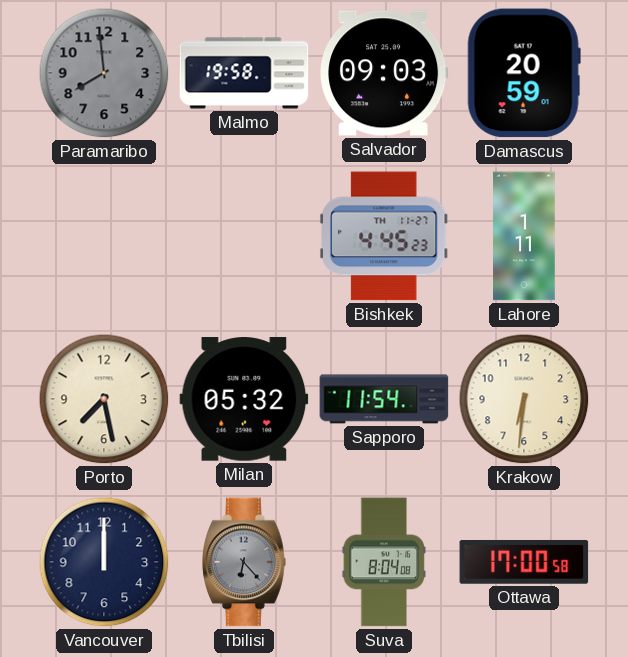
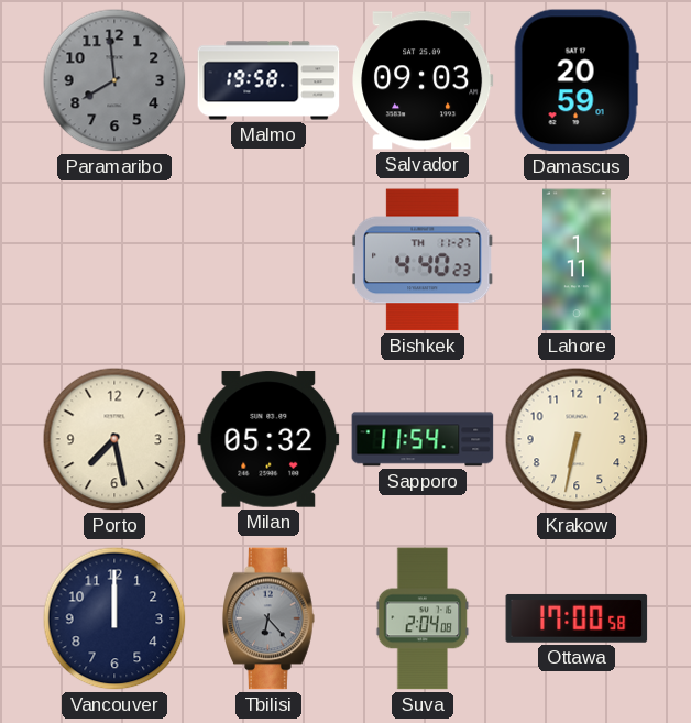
Bishkek: 4:45 -> 4:40 (423, 260)
Krakow: 6:31 -> 6:32 (577, 439)
Suva: 8:04 -> 2:04 (423, 618)
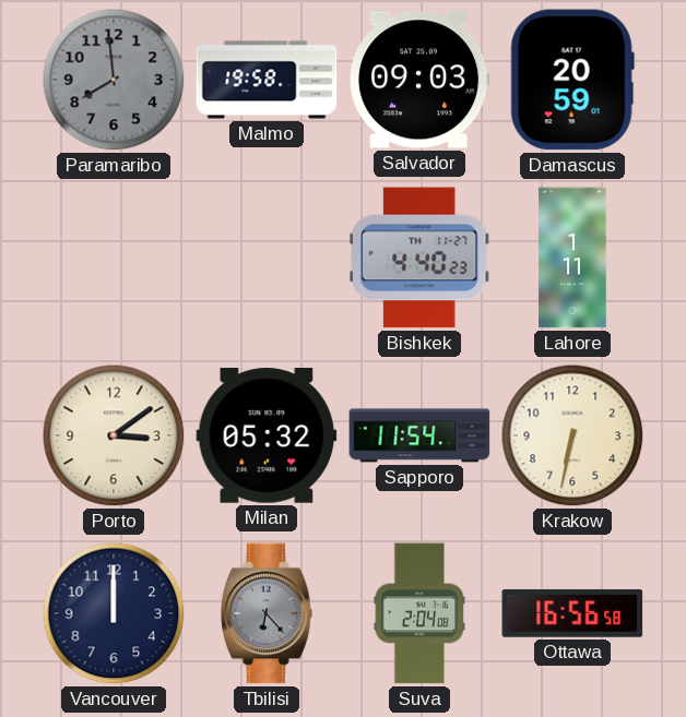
Porto: 7:28 -> 3:09 (114, 435)
Ottawa: 17:00 -> 16:56 (572, 613)
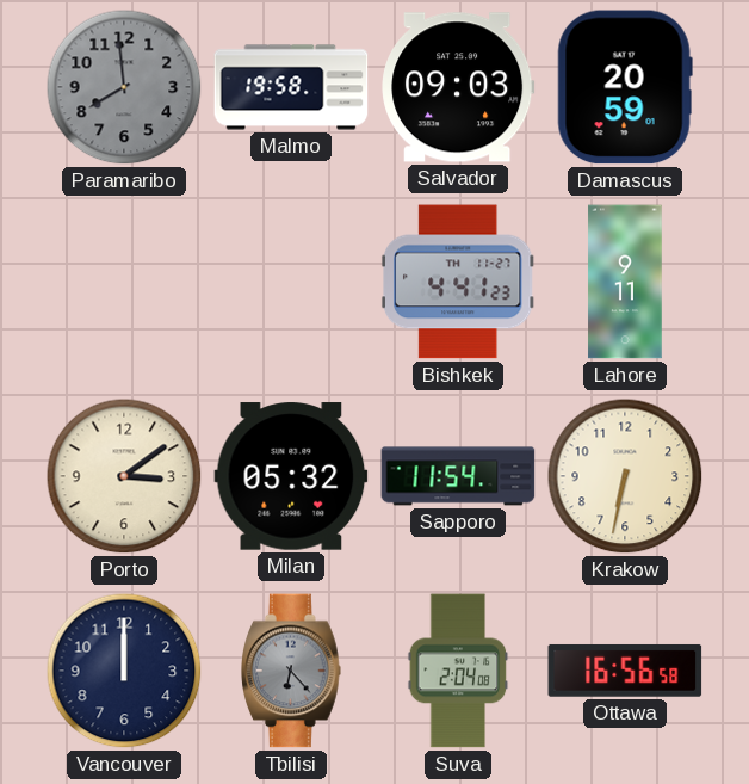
Bishkek: 4:40 -> 4:41 (458, 282)
Lahore: 1:11 -> 9:11 (625, 282)
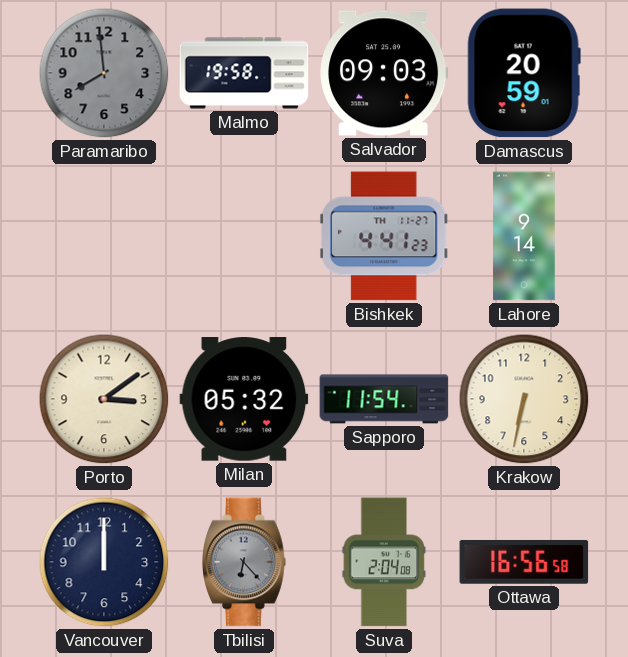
Lahore: 9:11 -> 9:14 (524, 236)
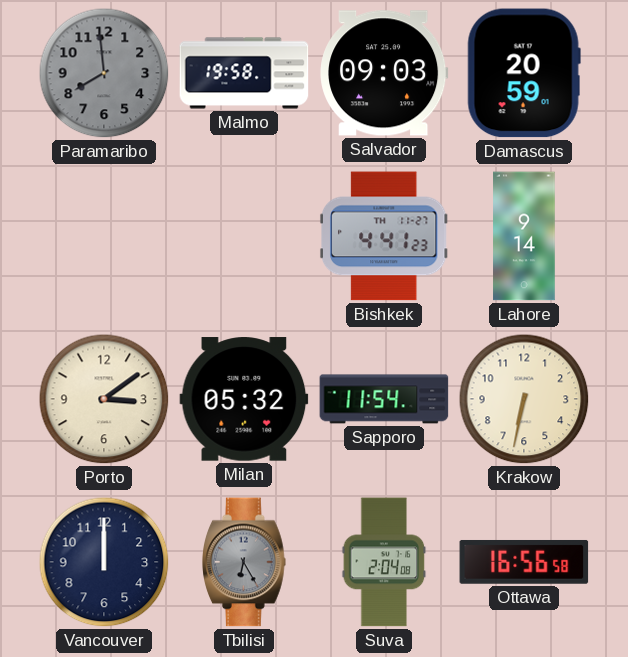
Tbilisi: 6:23 -> 6:25 (244, 562)
